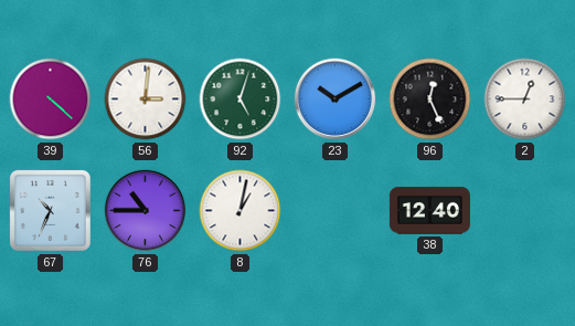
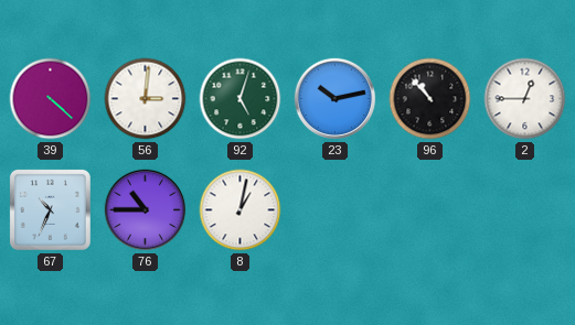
23: 10:10 -> 10:13 (336, 99)
96: 12:26 -> 10:53 (430, 99)
38: 12:40 -> none (429, 211)
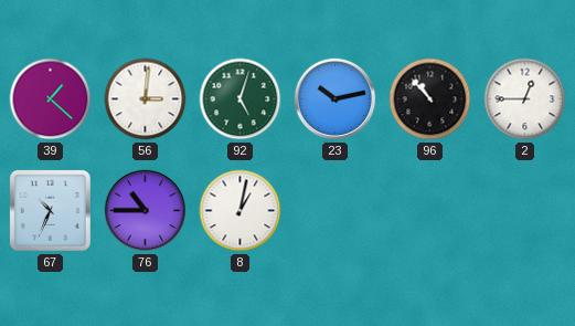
39: 4:22 -> 1:22 (51, 99)
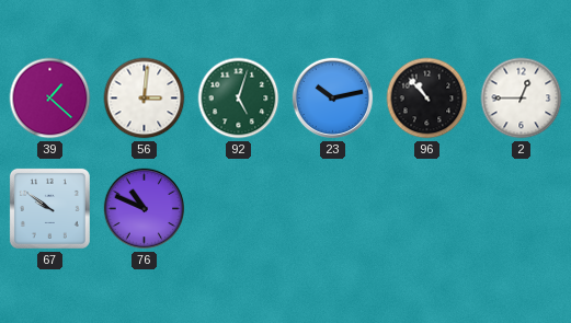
67: 10:34 -> 9:51 (49, 208)
76: 10:45 -> 10:49 (145, 209)
8: 1:02 -> none (241, 211)
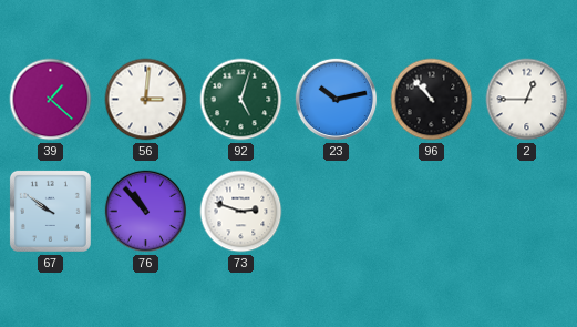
76: 10:49 -> 10:53 (146, 212)
73: none -> 2:48 (241, 212)
